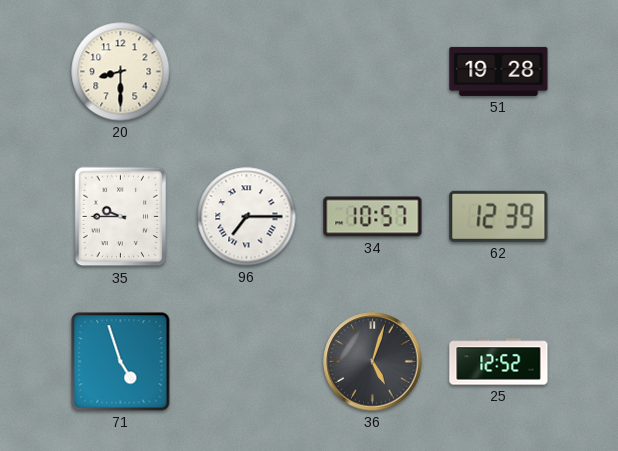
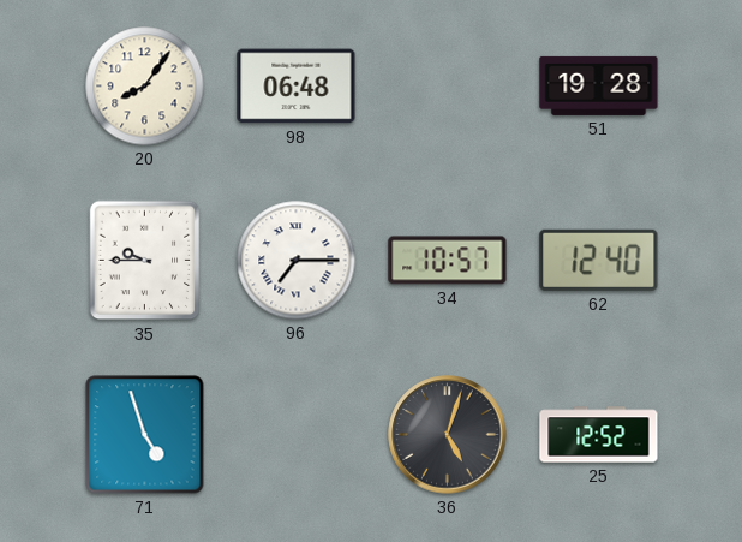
20: 8:30 -> 8:06 (145, 87)
98: none -> 06:48 (297, 87)
62: 12:39 -> 12:40 (599, 260)
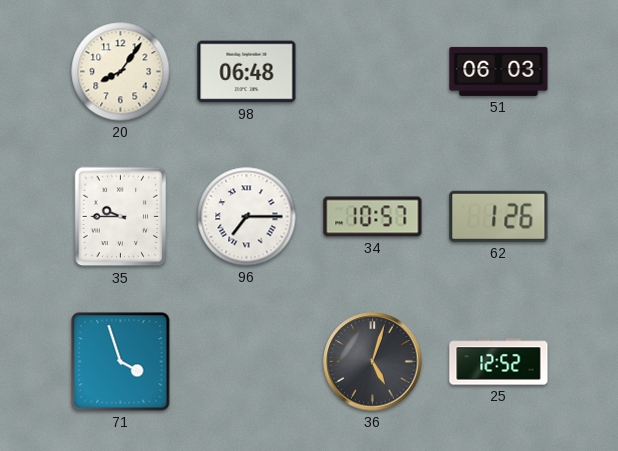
51: 19:28 -> 06:03 (499, 71)
62: 12:40 -> 1:26 (499, 216)
71: 4:57 -> 3:57 (121, 362)
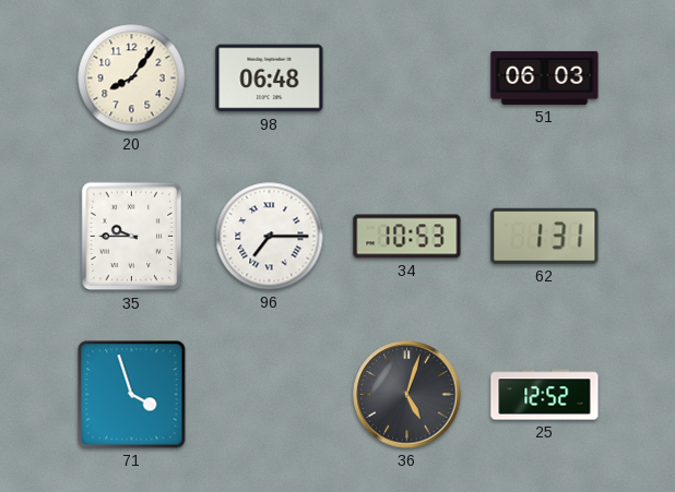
34: 10:57 -> 10:53 (407, 237)
62: 1:26 -> 1:31 (545, 236)
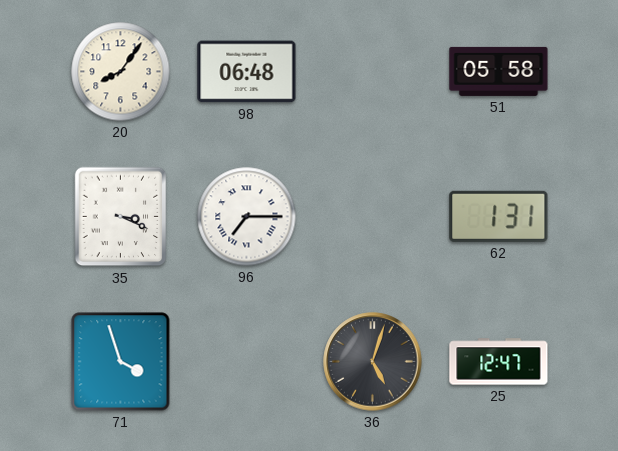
51: 06:03 -> 05:58 (499, 71)
35: 9:45 -> 3:19 (121, 217)
34: 10:53 -> none (407, 237)
25: 12:52 -> 12:47 (499, 362)
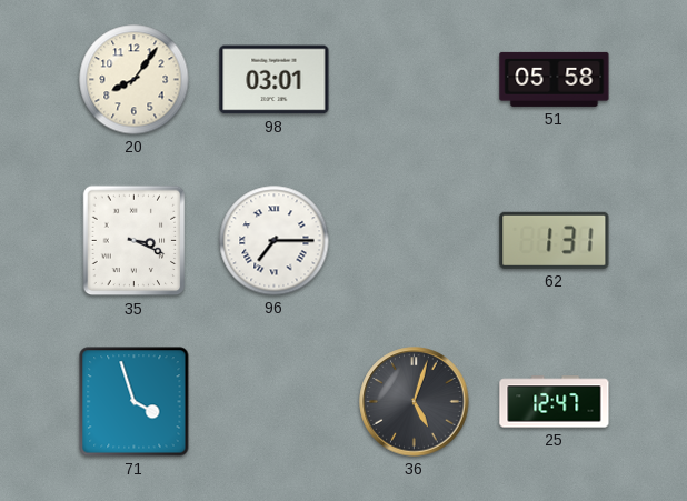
98: 06:48 -> 03:01 (275, 80)
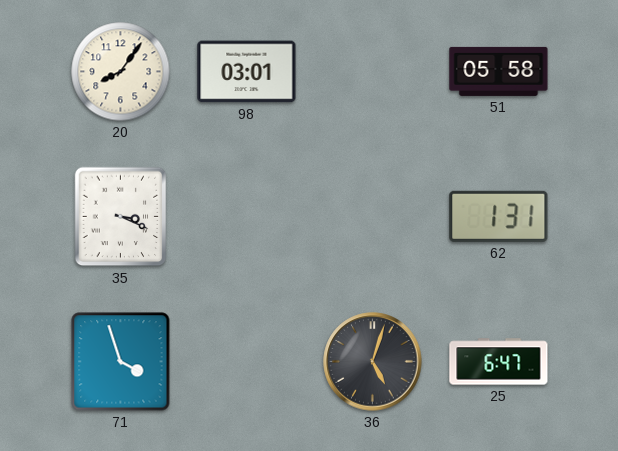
96: 7:15 -> none (275, 241)
25: 12:47 -> 6:47 (499, 362)
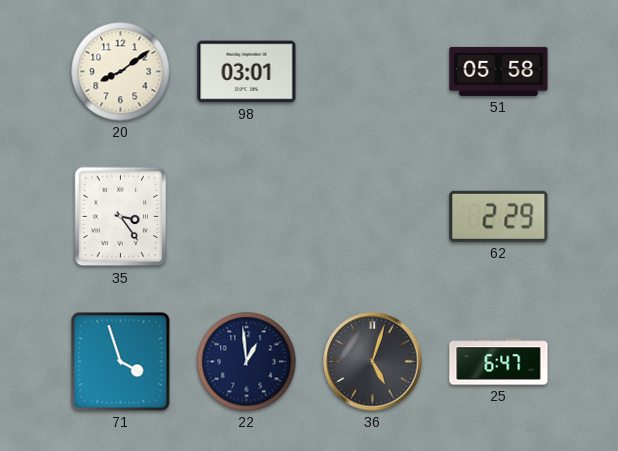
20: 8:06 -> 8:09 (121, 72)
35: 3:19 -> 3:24 (121, 217)
62: 1:31 -> 2:29 (499, 216)
22: none -> 12:59 (247, 362)
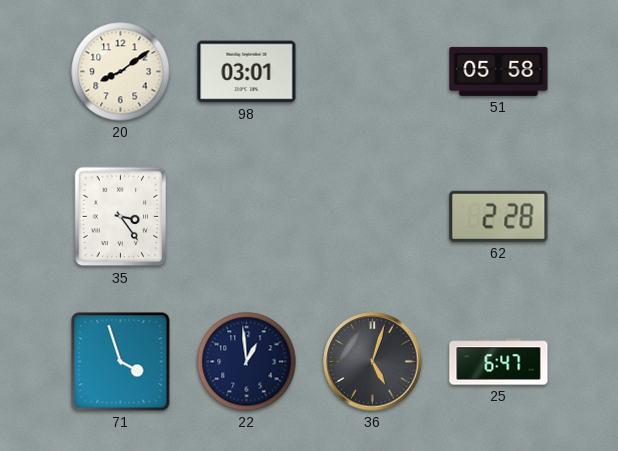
62: 2:29 -> 2:28 (499, 216)
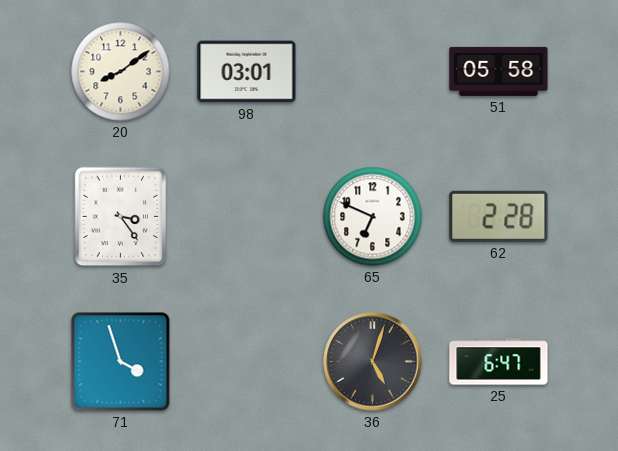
65: none -> 6:49 (373, 217)
22: 12:59 -> none (247, 362)
